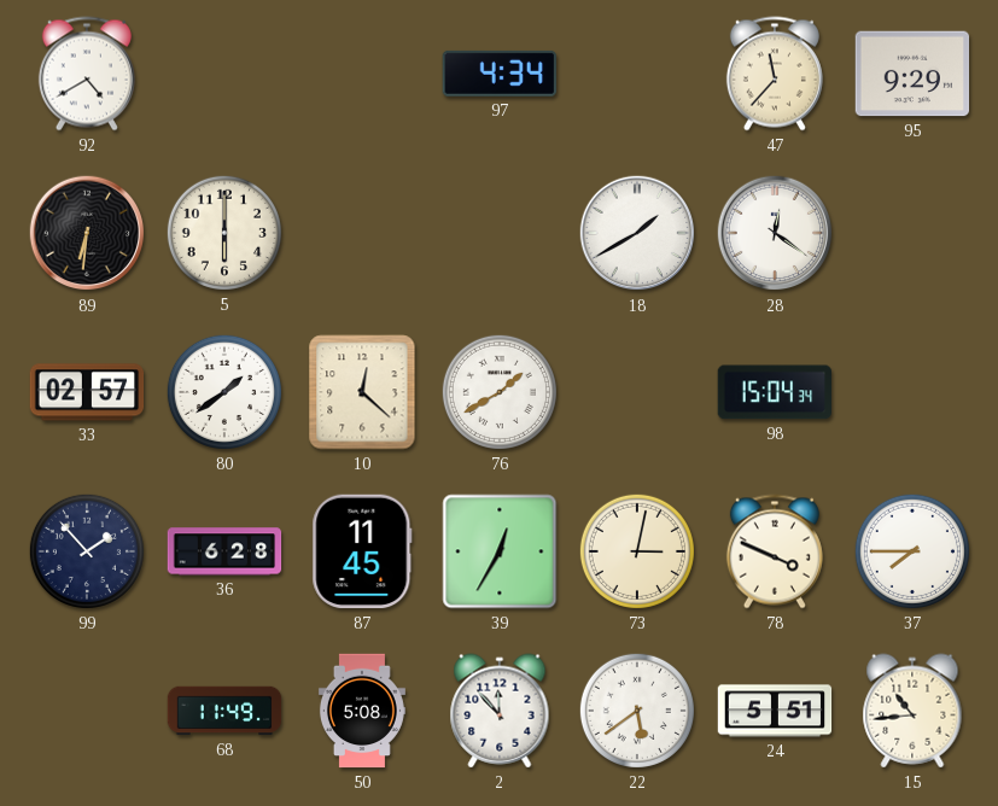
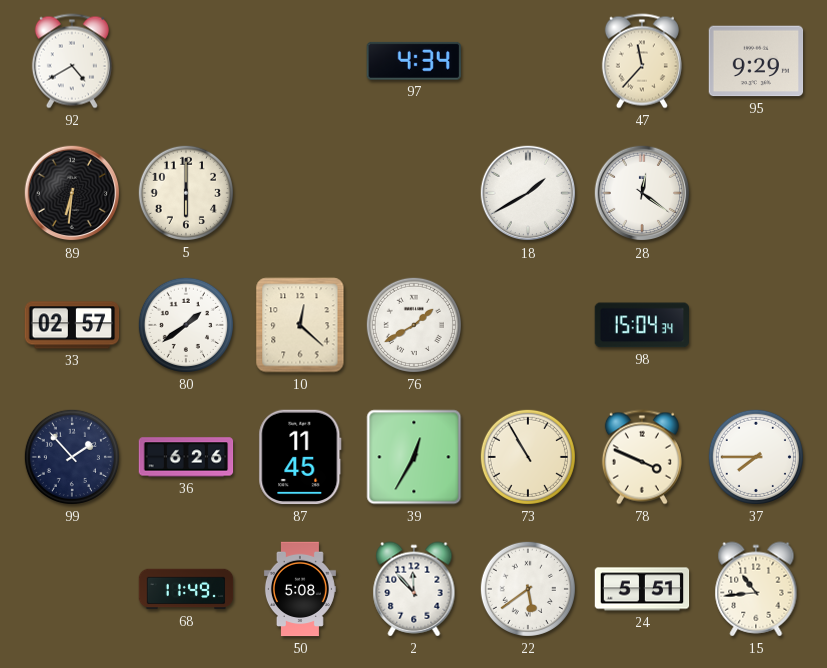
36: 6:28 -> 6:26 (186, 457)
73: 3:02 -> 10:55 (528, 457)
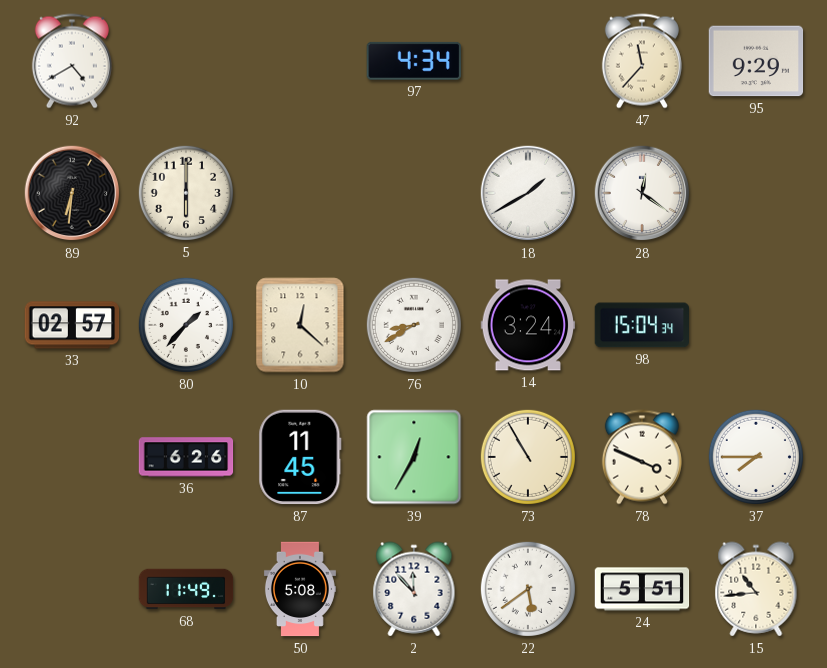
80: 1:39 -> 1:37 (186, 325)
76: 1:40 -> 8:40 (414, 325)
14: none -> 3:24 (528, 325)
99: 1:53 -> none (72, 457)
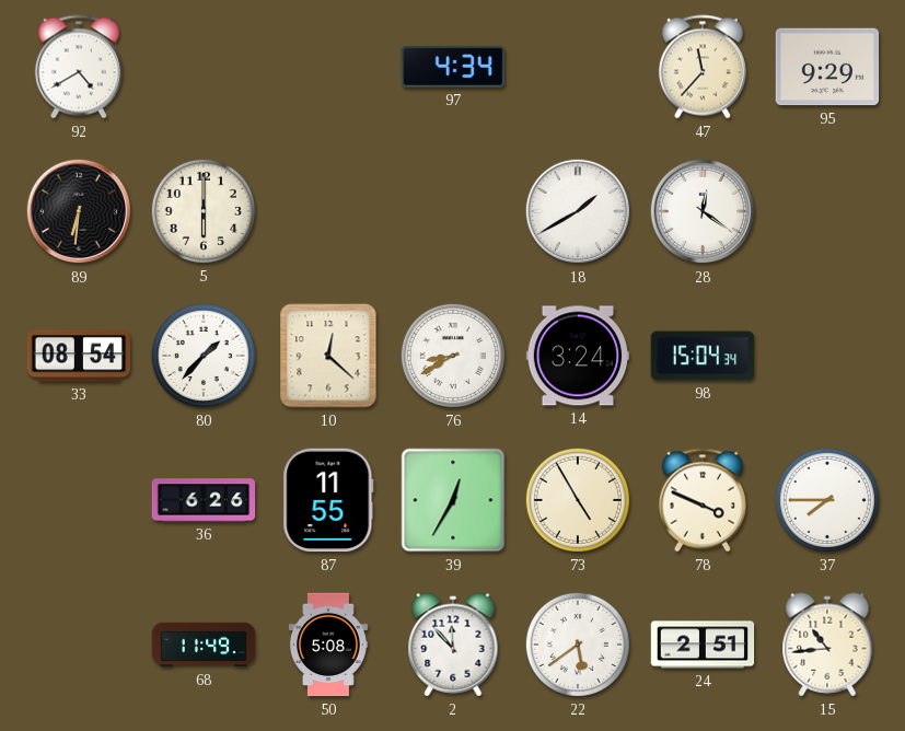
33: 02:57 -> 08:54 (79, 356)
87: 11:45 -> 11:55 (328, 500)
73: 10:55 -> 4:55 (578, 500)
24: 5:51 -> 2:51 (703, 645)
